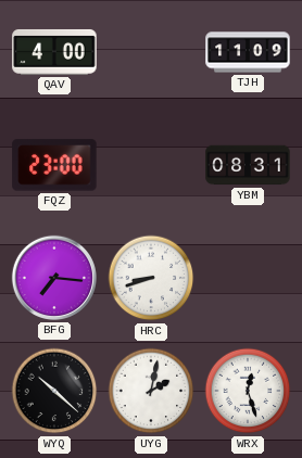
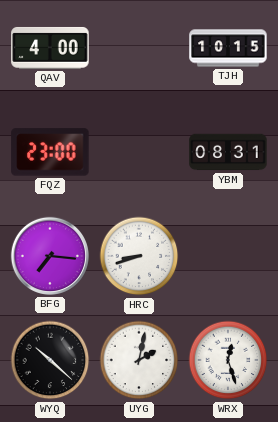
TJH: 11:09 -> 10:15 (228, 48)
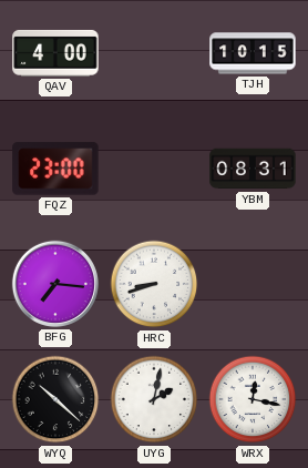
WRX: 12:27 -> 12:17 (253, 399)
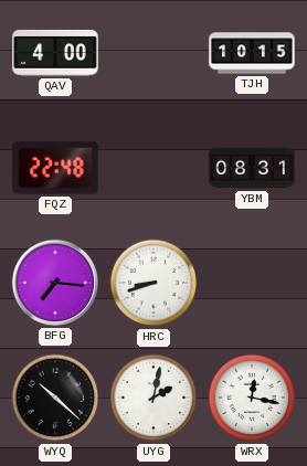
FQZ: 23:00 -> 22:48 (55, 168)
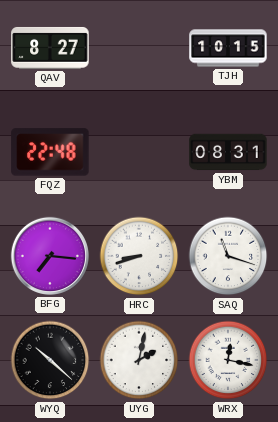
QAV: 4:00 -> 8:27 (50, 48)
SAQ: none -> 11:18 (228, 256)
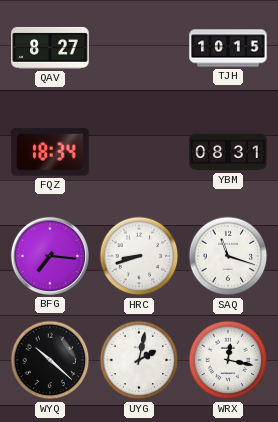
FQZ: 22:48 -> 18:34 (50, 152)
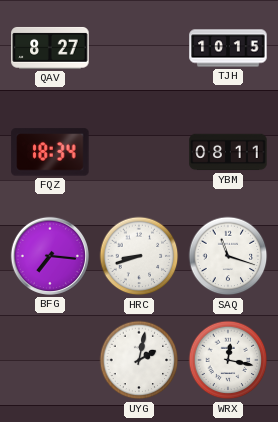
YBM: 08:31 -> 08:11 (228, 152)
WYQ: 10:22 -> none (50, 360)
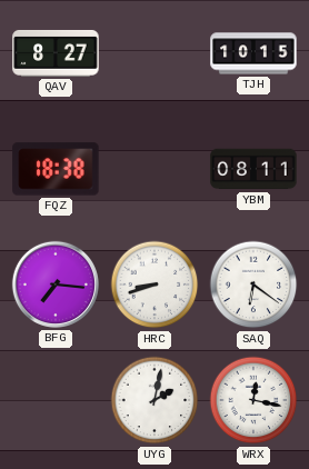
FQZ: 18:34 -> 18:38 (56, 169)
SAQ: 11:18 -> 6:21 (253, 285)
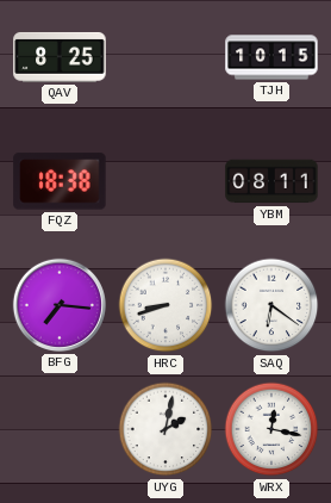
QAV: 8:27 -> 8:25 (60, 57)
